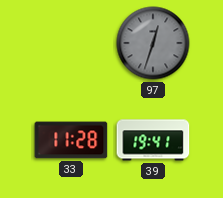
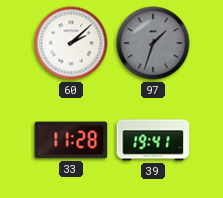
60: none -> 2:08 (71, 43)
97: 12:33 -> 1:33 (153, 43)
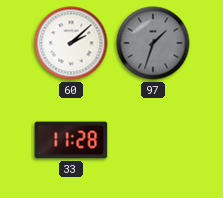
39: 19:41 -> none (153, 140)
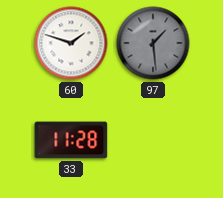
60: 2:08 -> 1:48 (71, 43)
97: 1:33 -> 1:29 (153, 43)
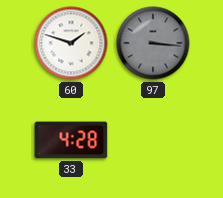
97: 1:29 -> 3:16 (153, 43)
33: 11:28 -> 4:28 (71, 140)
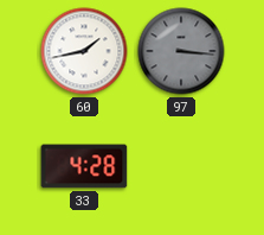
60: 1:48 -> 1:43 (84, 51)
